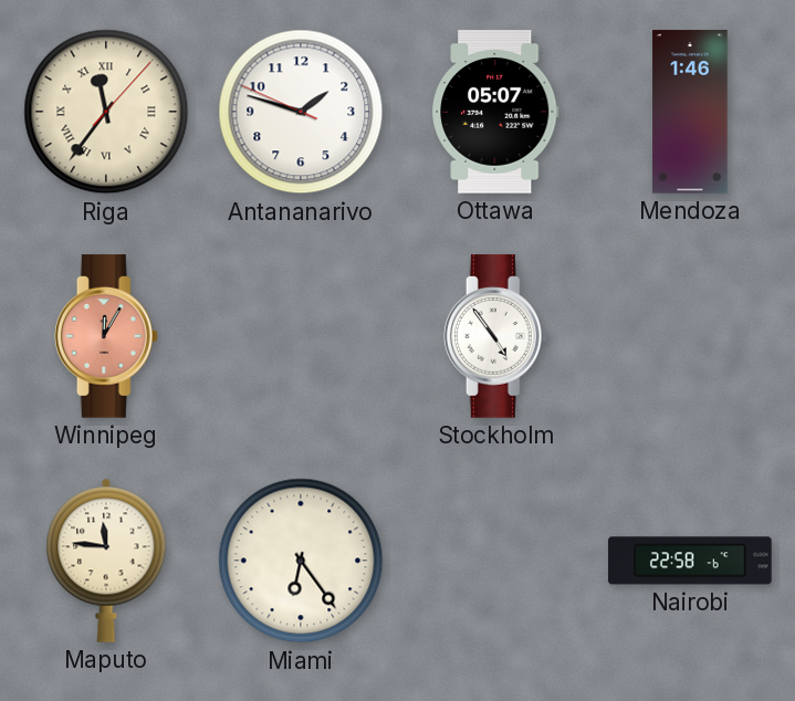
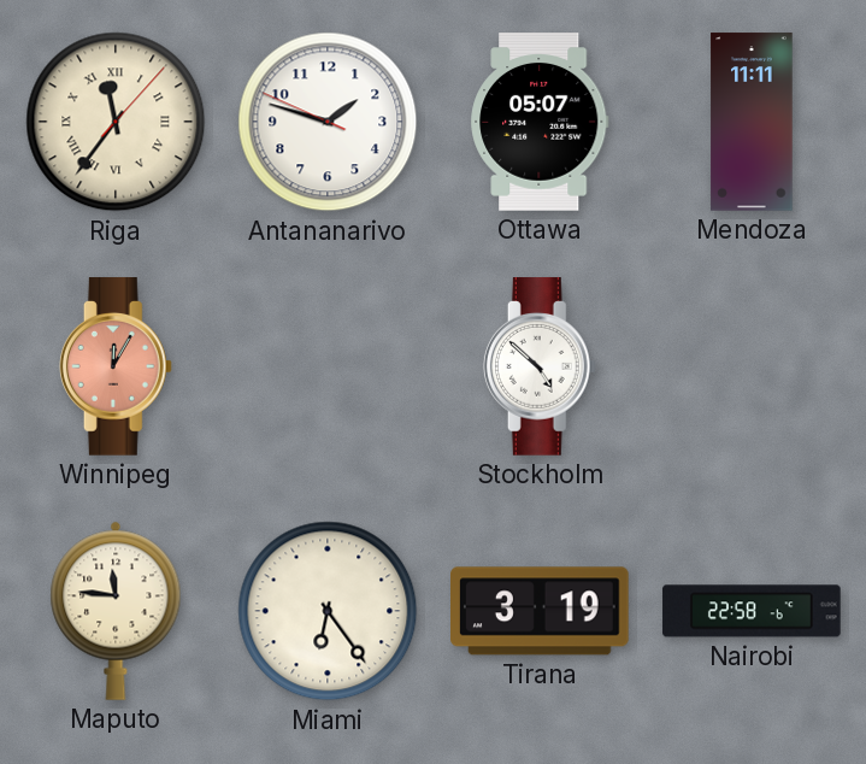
Mendoza: 1:46 -> 11:11 (752, 122)
Stockholm: 4:54 -> 4:52 (540, 366)
Tirana: none -> 3:19 (541, 611)
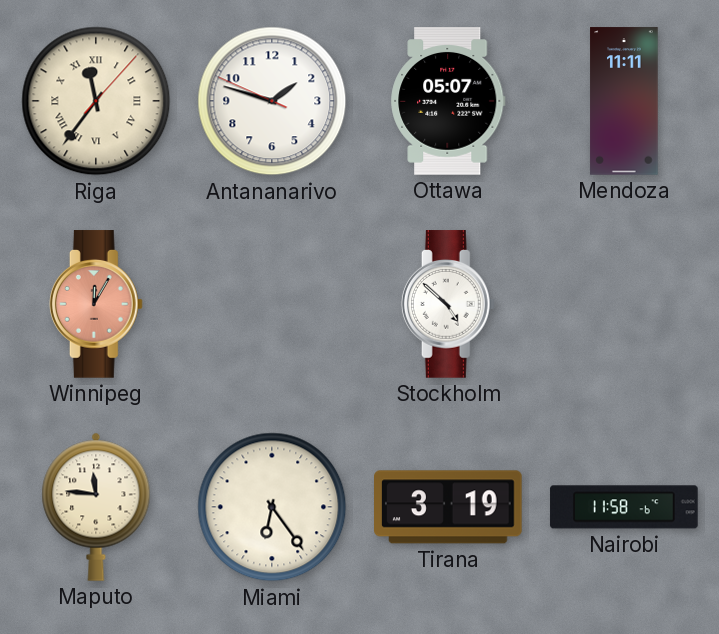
Nairobi: 22:58 -> 11:58 (624, 507)
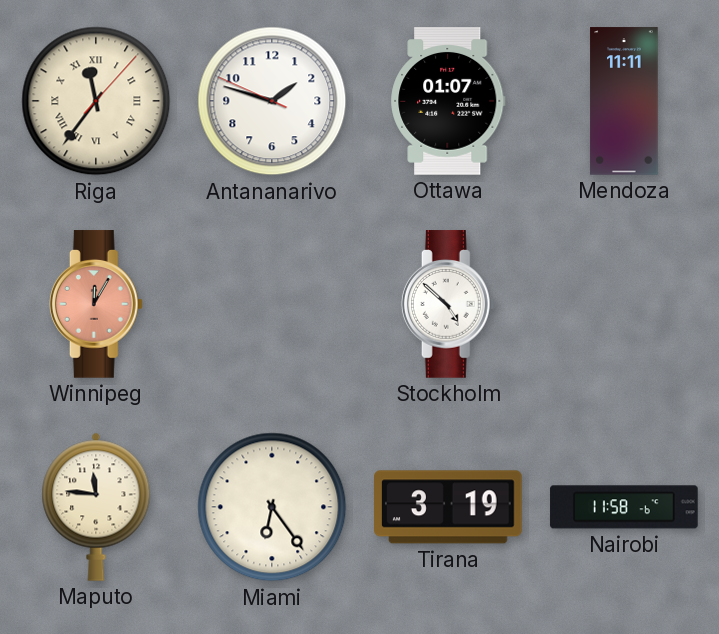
Ottawa: 05:07 -> 01:07 (448, 101)
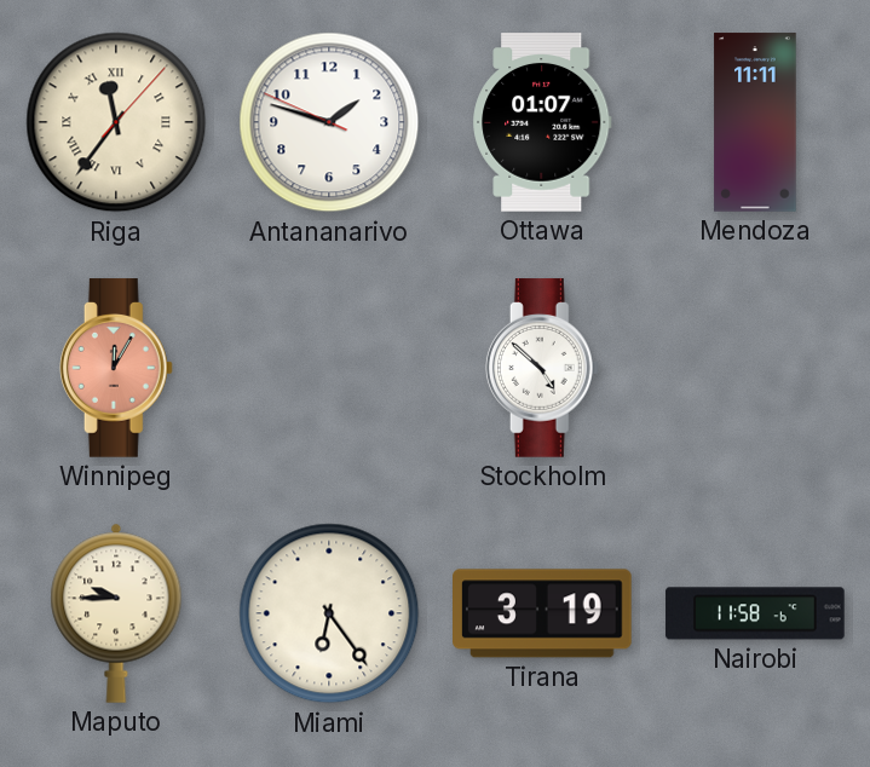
Maputo: 11:46 -> 9:45 (116, 613)
